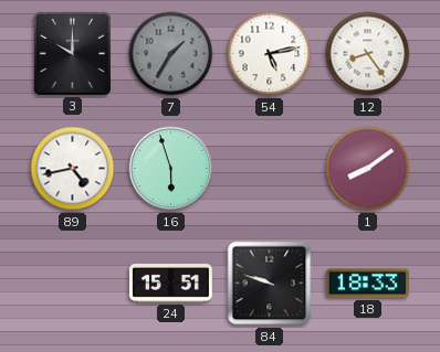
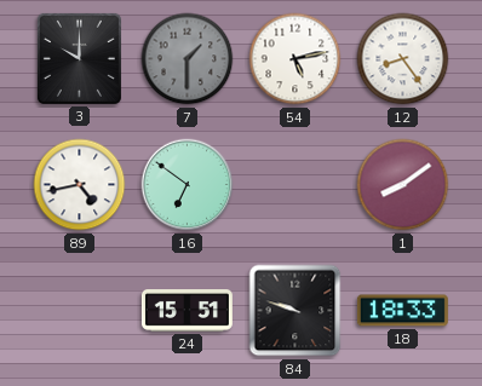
7: 1:35 -> 1:30 (188, 59)
16: 5:57 -> 6:51 (188, 185)
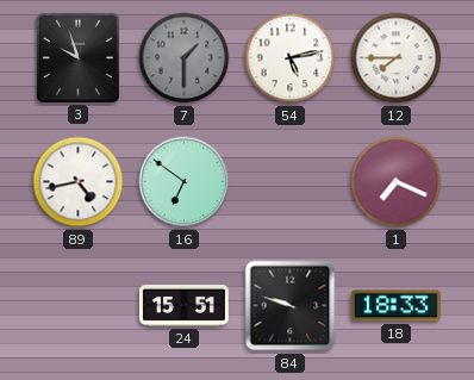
3: 10:00 -> 9:57 (77, 57)
12: 8:24 -> 7:45 (397, 58)
1: 8:09 -> 7:19 (397, 182)
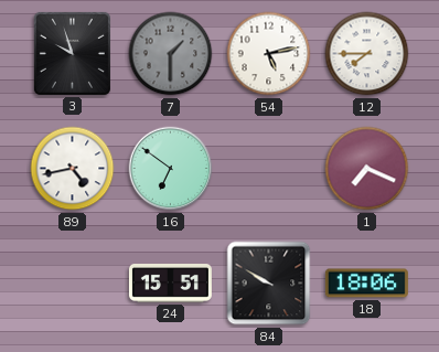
84: 9:48 -> 9:50 (269, 284)
18: 18:33 -> 18:06 (366, 284)
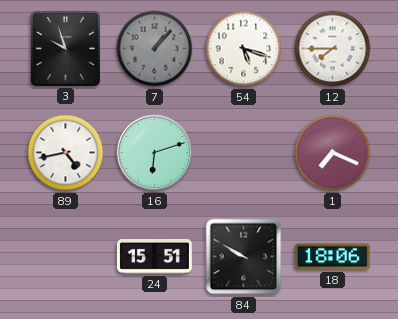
7: 1:30 -> 1:07 (155, 49)
54: 5:13 -> 5:18 (244, 49)
16: 6:51 -> 6:12 (155, 153)
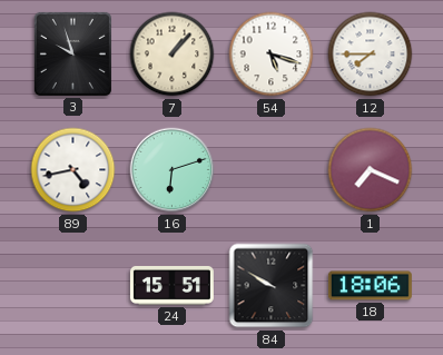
7 dial: grey -> cream (173, 55)
